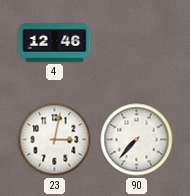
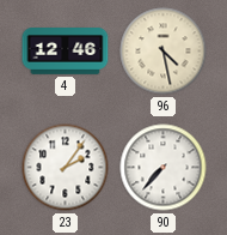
96: none -> 4:28 (164, 52)
23: 3:02 -> 2:06 (66, 168)
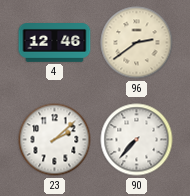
96: 4:28 -> 2:39 (137, 43)
23: 2:06 -> 2:08 (55, 140)
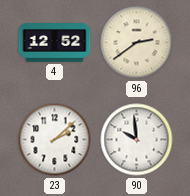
4: 12:46 -> 12:52 (55, 43)
90: 7:37 -> 9:59 (137, 140)
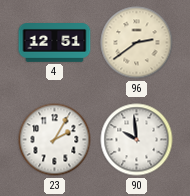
4: 12:52 -> 12:51 (55, 43)
23: 2:08 -> 2:05 (55, 140)
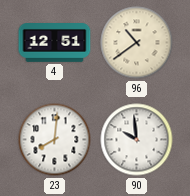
96: 2:39 -> 10:39 (137, 43)
23: 2:05 -> 8:01 (55, 140)
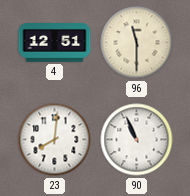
96: 10:39 -> 11:30 (137, 43)
90: 9:59 -> 10:56 (137, 140)
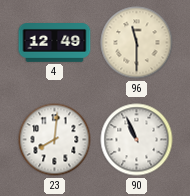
4: 12:51 -> 12:49 (55, 43)
